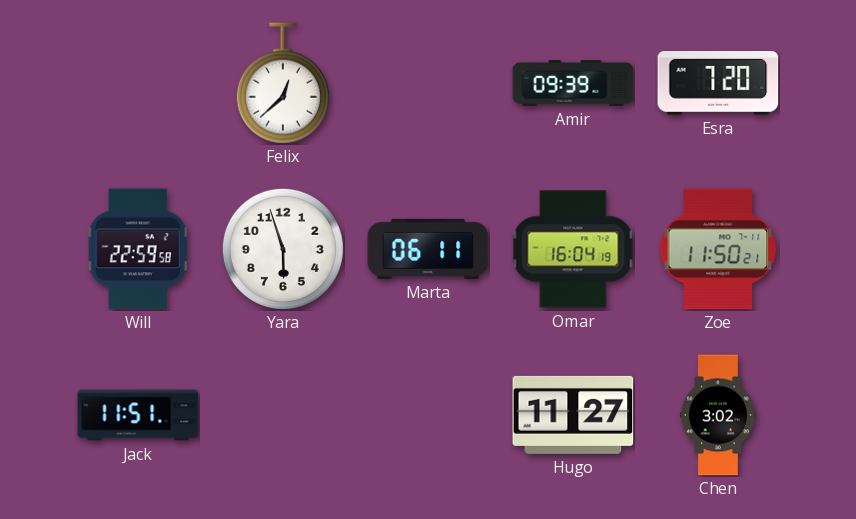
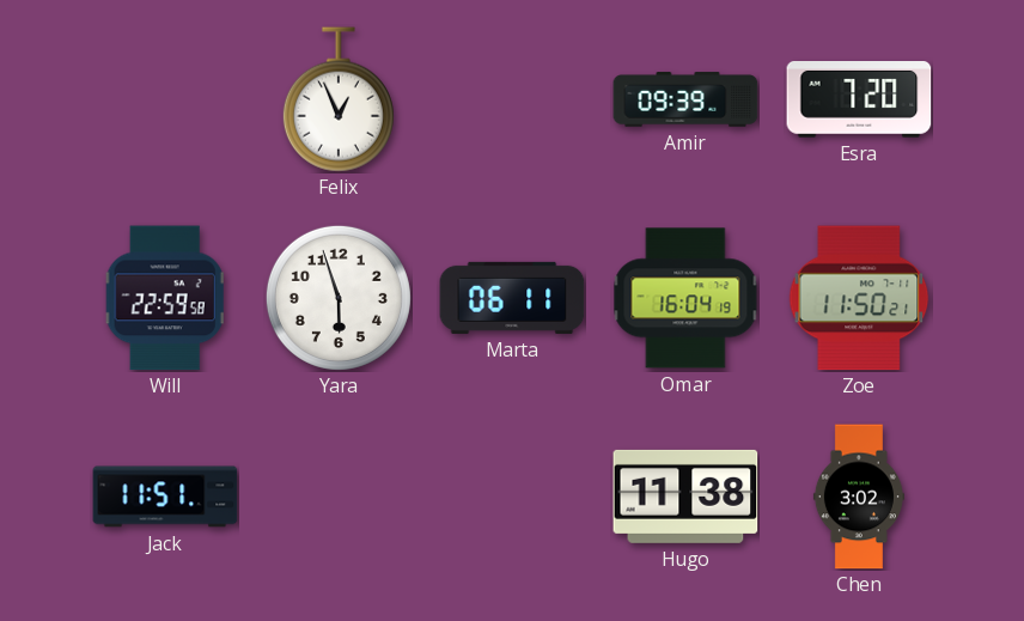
Felix: 12:38 -> 12:56 (339, 99)
Hugo: 11:27 -> 11:38 (685, 497)
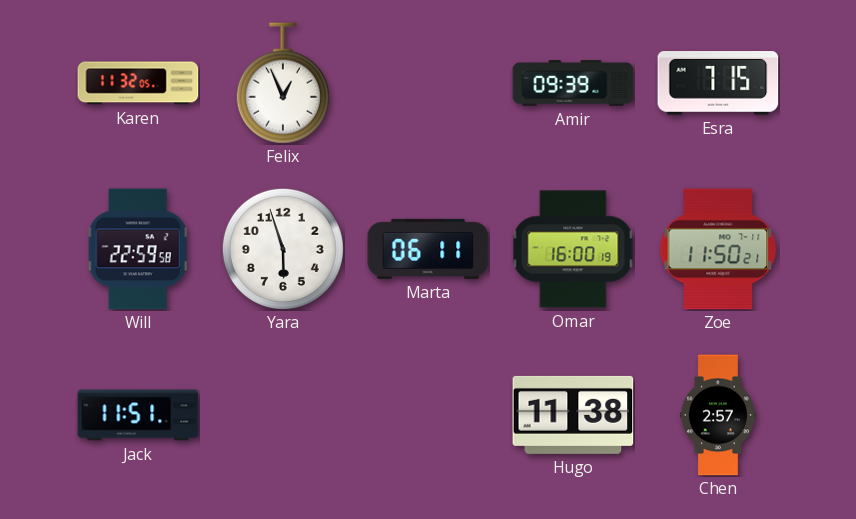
Karen: none -> 11:32 (138, 83)
Esra: 7:20 -> 7:15 (718, 84)
Omar: 16:04 -> 16:00 (573, 249)
Chen: 3:02 -> 2:57 (718, 415)
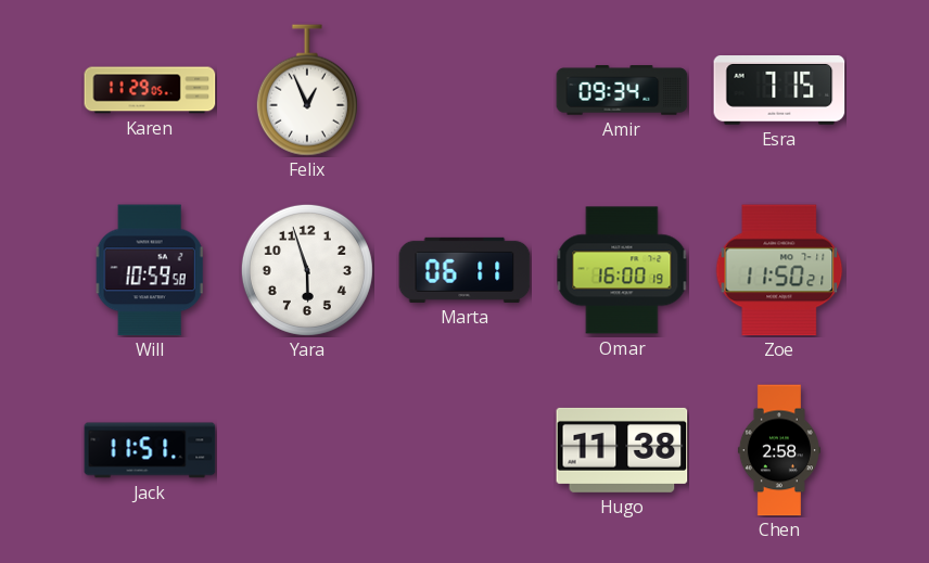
Karen: 11:32 -> 11:29 (150, 90)
Amir: 09:39 -> 09:34 (622, 90)
Will: 22:59 -> 10:59 (150, 270)
Chen: 2:57 -> 2:58 (779, 450)
